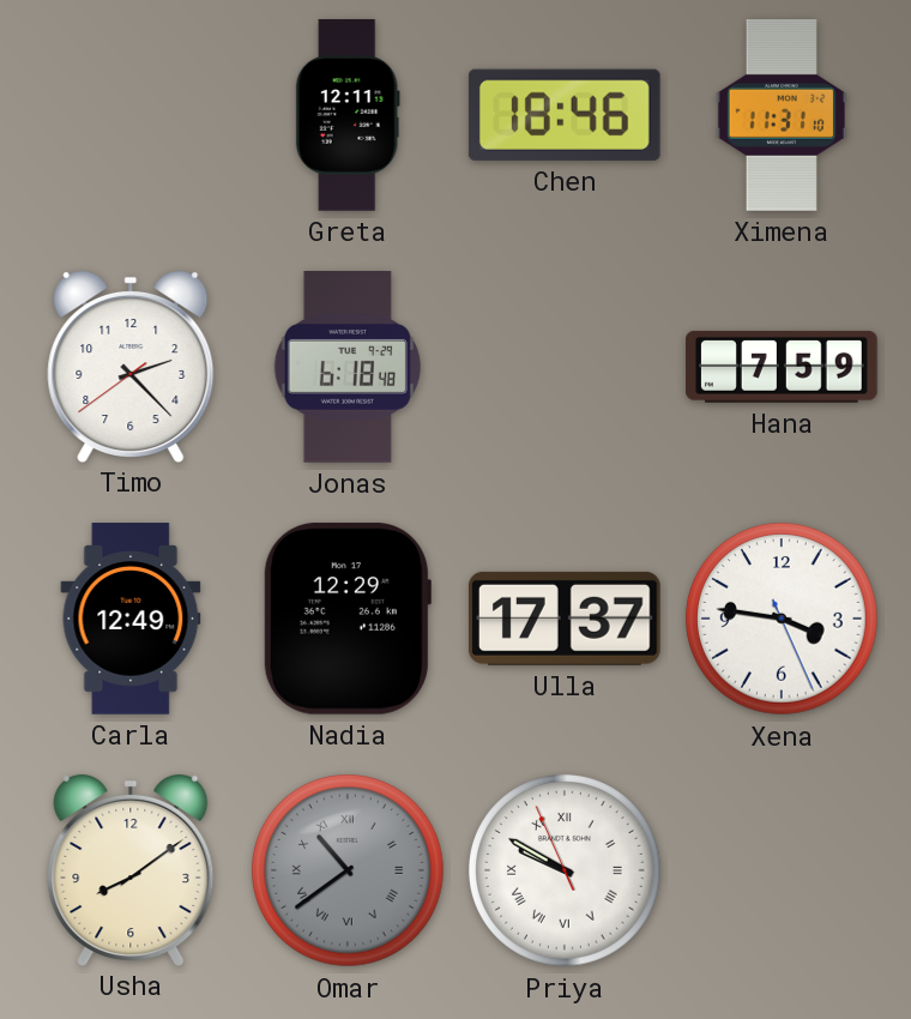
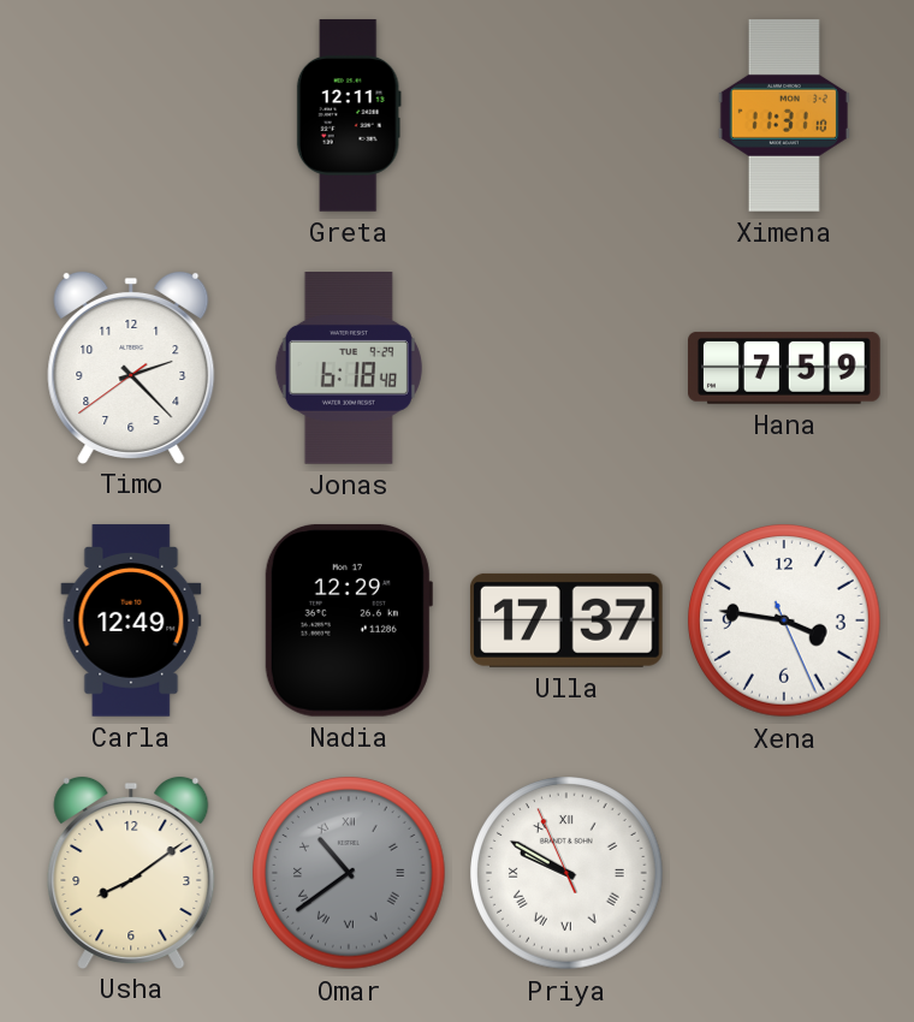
Chen: 18:46 -> none (565, 115)
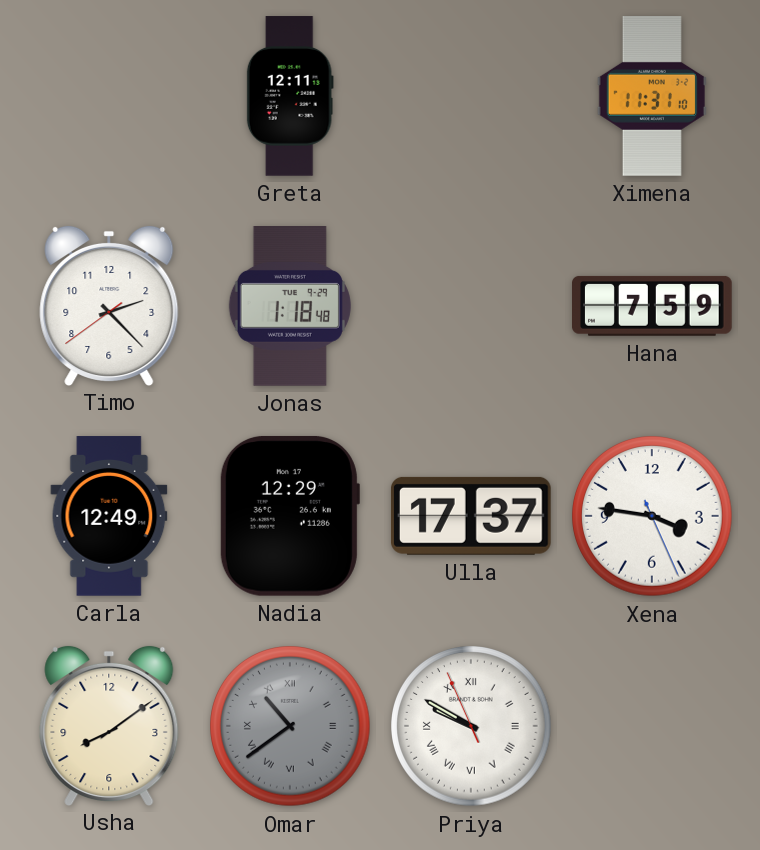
Jonas: 6:18 -> 1:18 (290, 307)
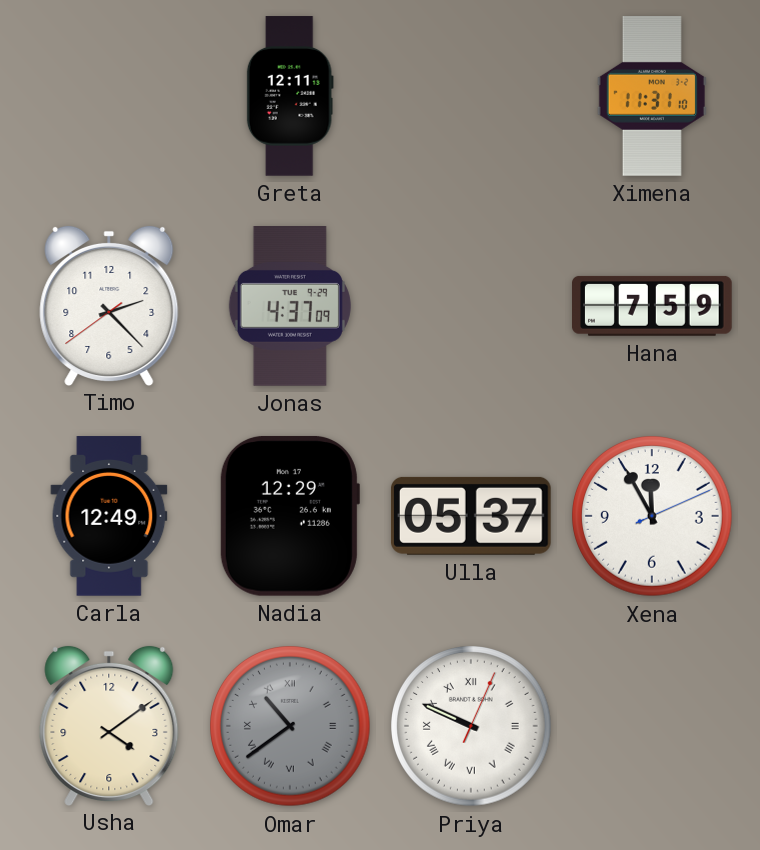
Jonas: 1:18 -> 4:37 (290, 307)
Ulla: 17:37 -> 05:37 (471, 516)
Xena: 3:46 -> 11:55 (652, 516)
Usha: 8:09 -> 4:09 (109, 725)
Priya: 9:49:56 -> 9:49:04 (471, 726)
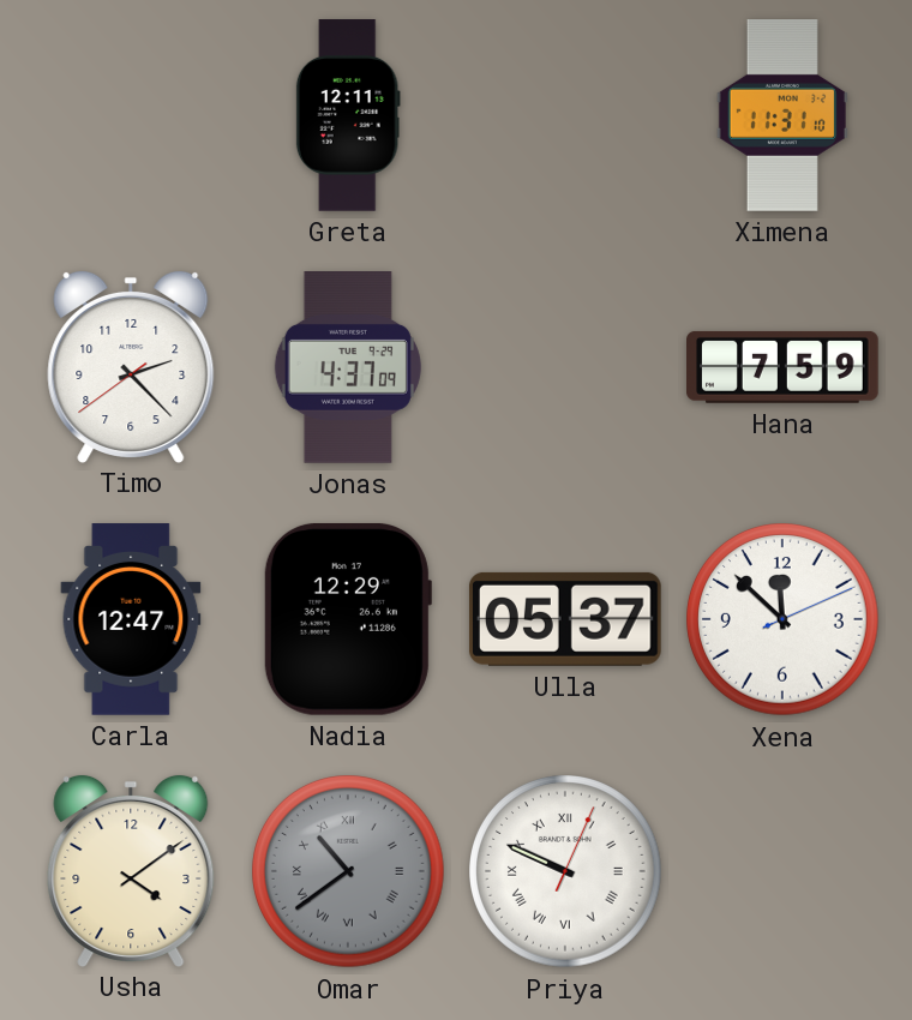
Carla: 12:49 -> 12:47 (131, 619)
Xena: 11:55 -> 11:52 (782, 619)
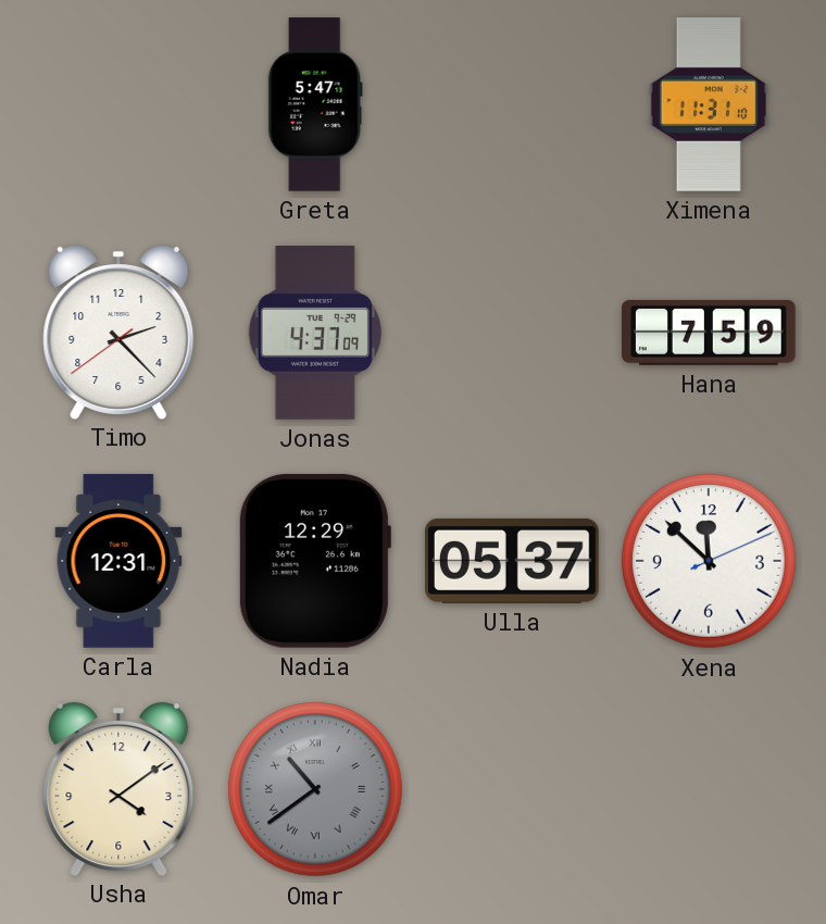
Greta: 12:11 -> 5:47 (315, 104)
Carla: 12:47 -> 12:31 (118, 561)
Priya: 9:49 -> none (565, 871)
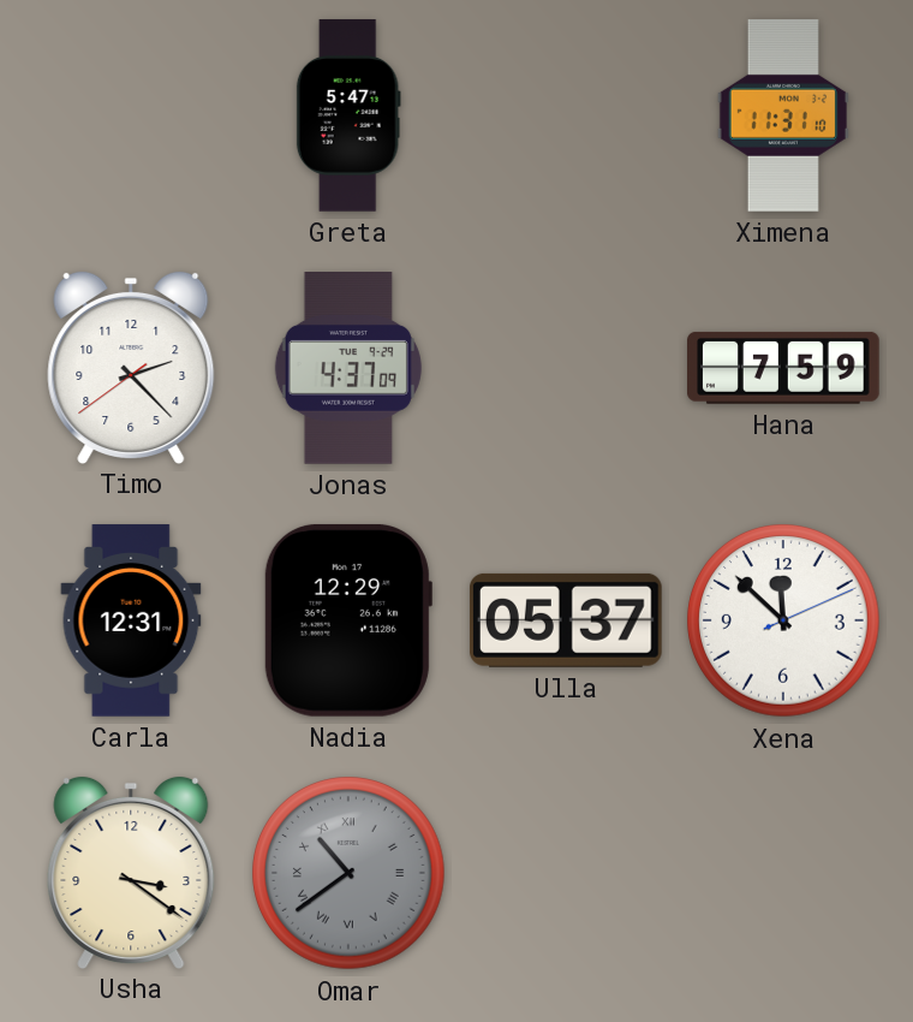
Usha: 4:09 -> 3:21 (131, 872)
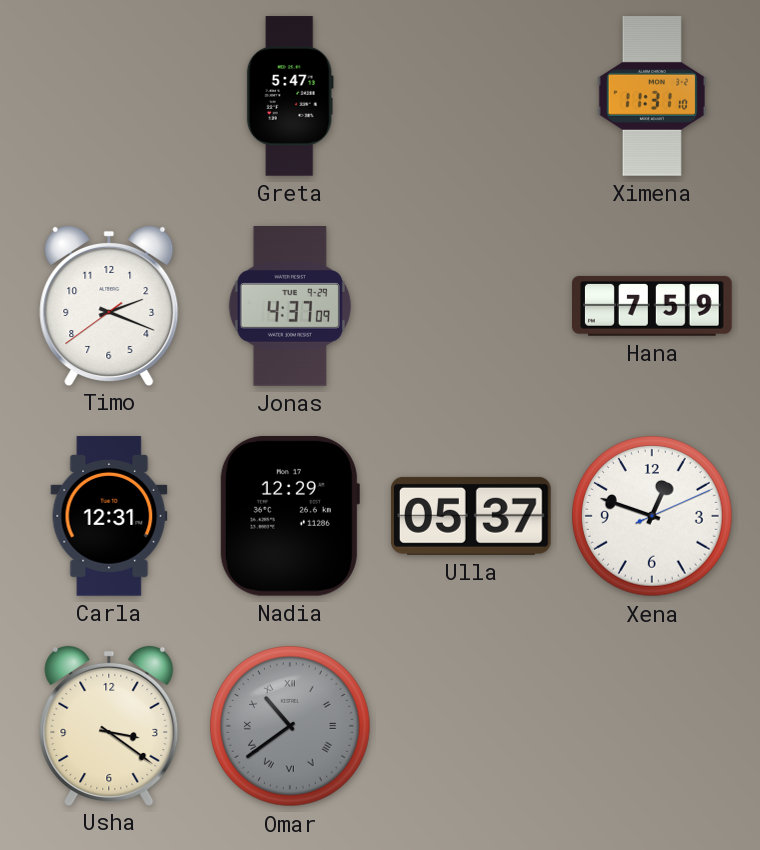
Timo: 2:22 -> 2:18 (109, 305)
Xena: 11:52 -> 12:48 (652, 516)
